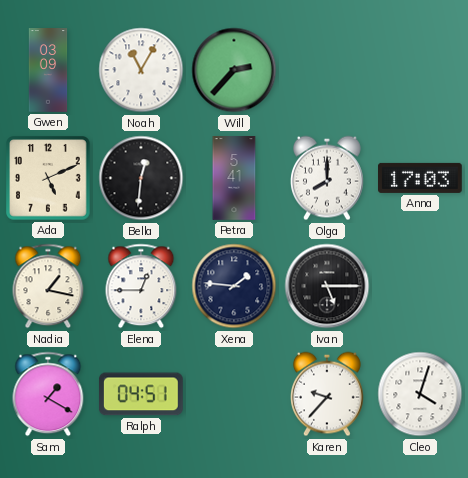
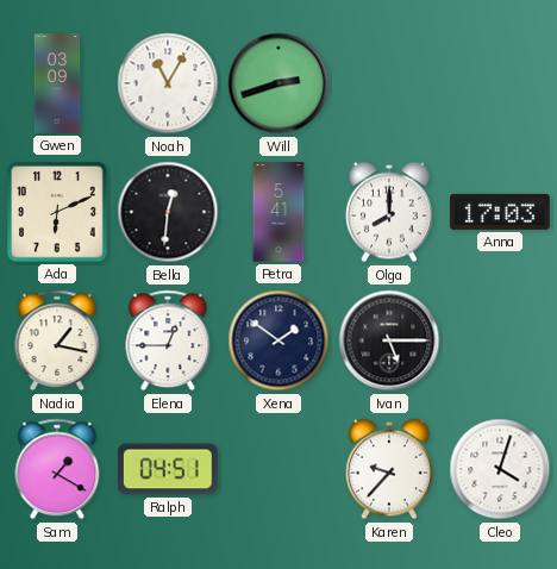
Will: 2:37 -> 2:42 (278, 83)
Ada: 5:11 -> 6:11 (58, 213)
Xena: 1:46 -> 1:51 (278, 340)
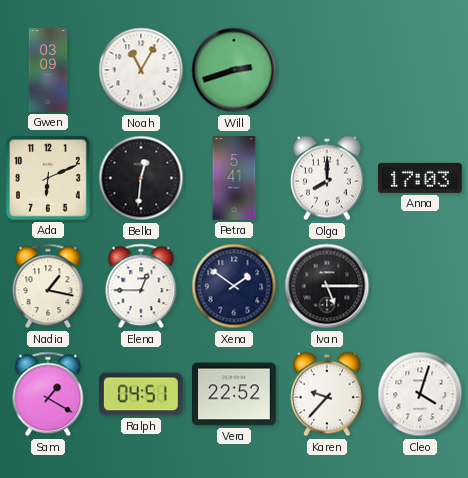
Vera: none -> 22:52 (235, 394)
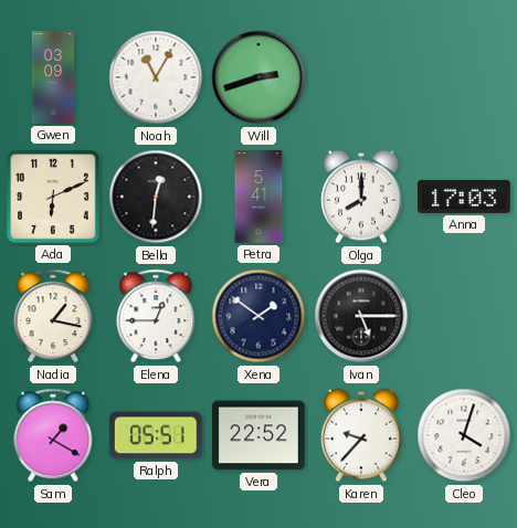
Ralph: 04:51 -> 05:51 (156, 435)
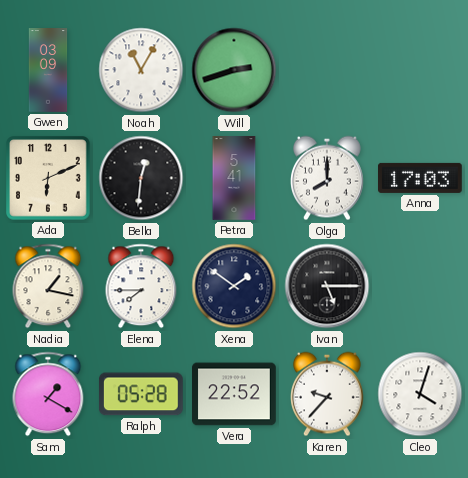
Elena: 12:45 -> 7:45 (141, 286)
Ralph: 05:51 -> 05:28 (141, 394)
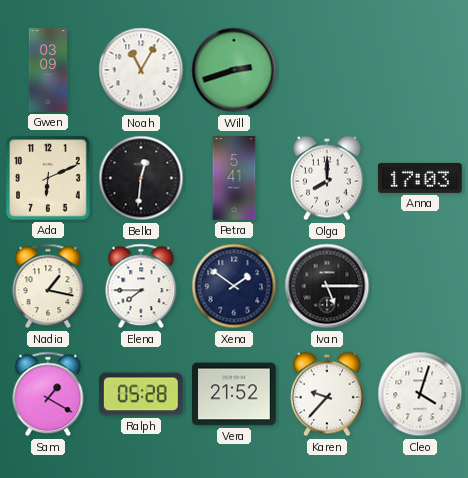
Vera: 22:52 -> 21:52 (235, 394)
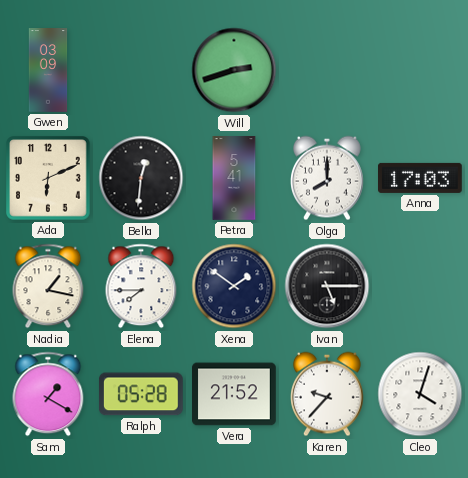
Noah: 11:05 -> none (141, 70)
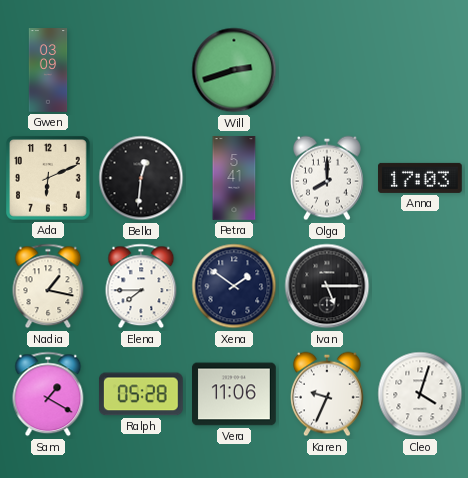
Vera: 21:52 -> 11:06 (235, 394)
Karen: 9:37 -> 9:34 (328, 394)
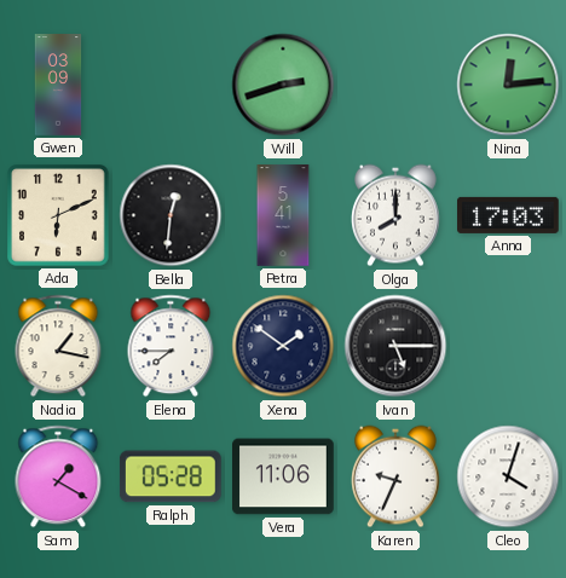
Nina: none -> 12:14 (508, 85)
